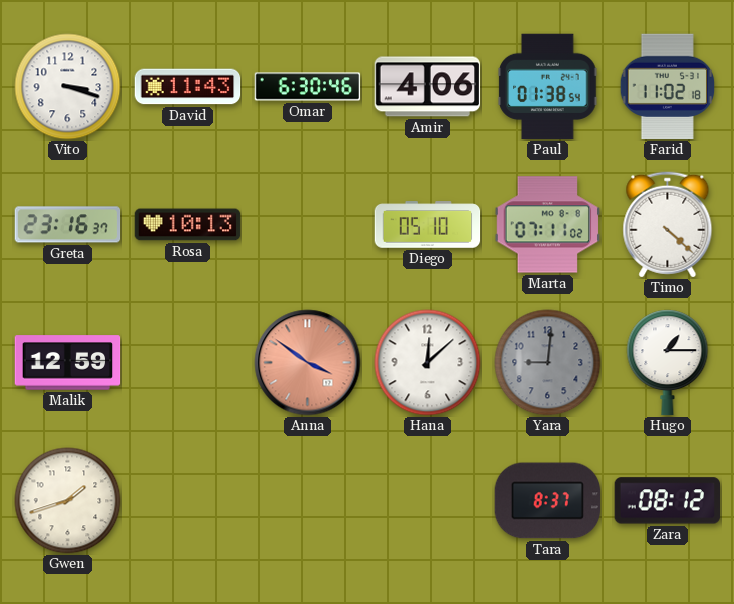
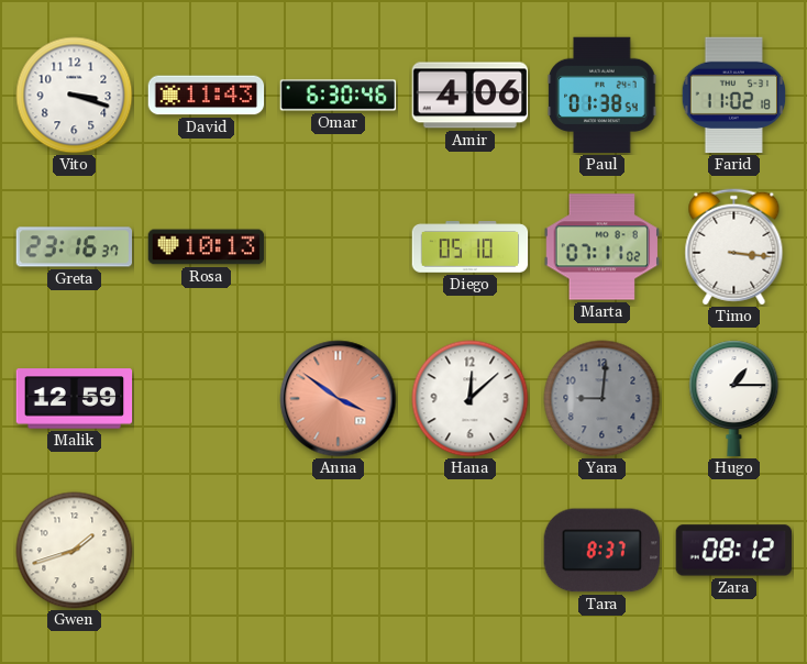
Timo: 4:22 -> 3:16 (734, 247)
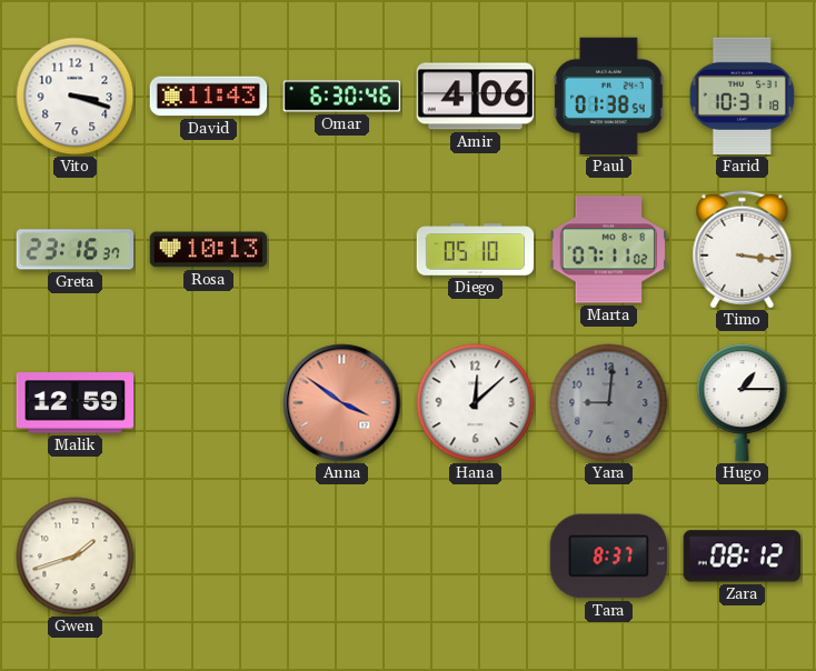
Farid: 11:02 -> 10:31 (743, 97)
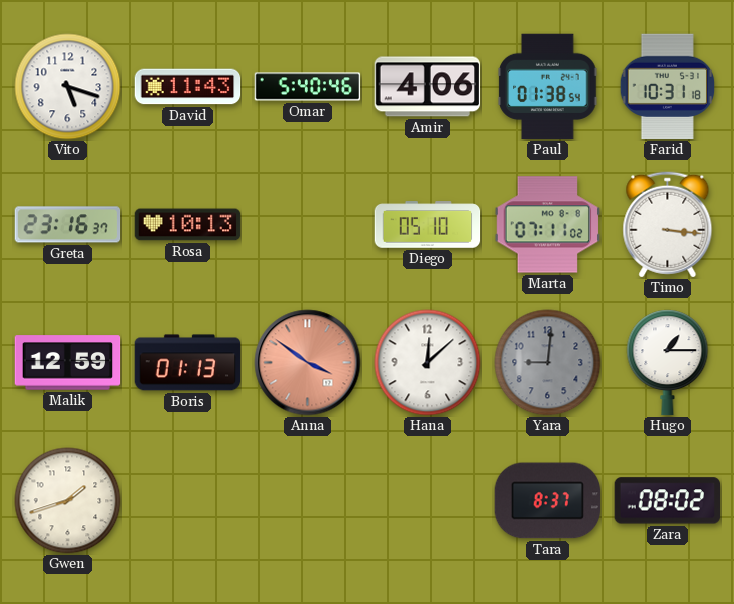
Vito: 3:18 -> 5:18 (68, 87)
Omar: 6:30 -> 5:40 (308, 87)
Boris: none -> 01:13 (188, 363)
Zara: 08:12 -> 08:02 (667, 501)
